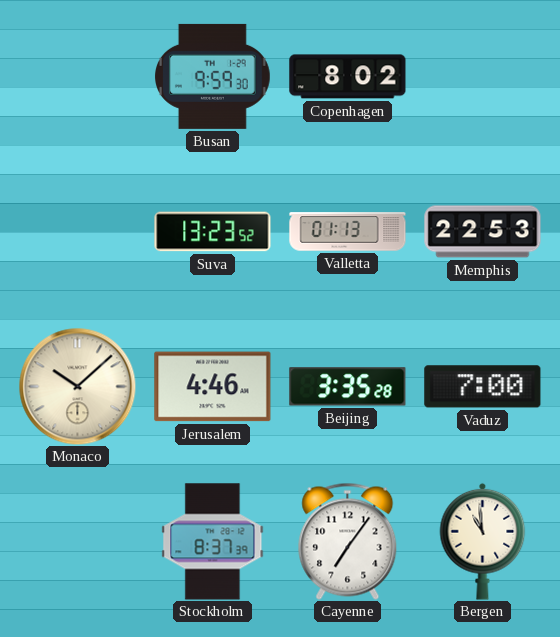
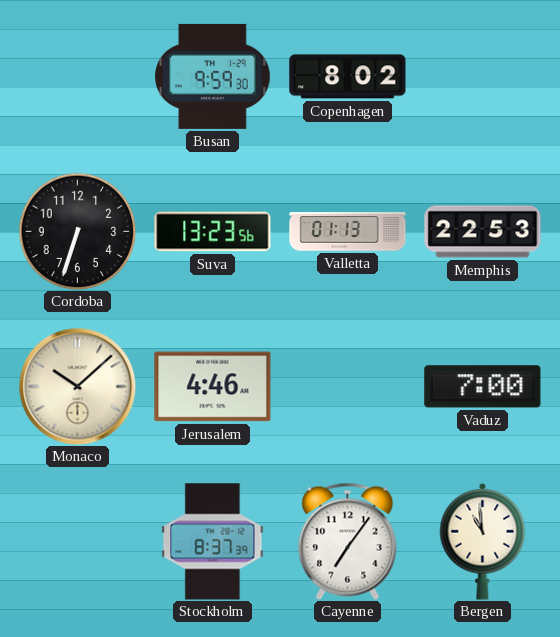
Cordoba: none -> 6:33 (77, 231)
Suva: 13:23:52 -> 13:23:56 (213, 232)
Beijing: 3:35 -> none (348, 387)
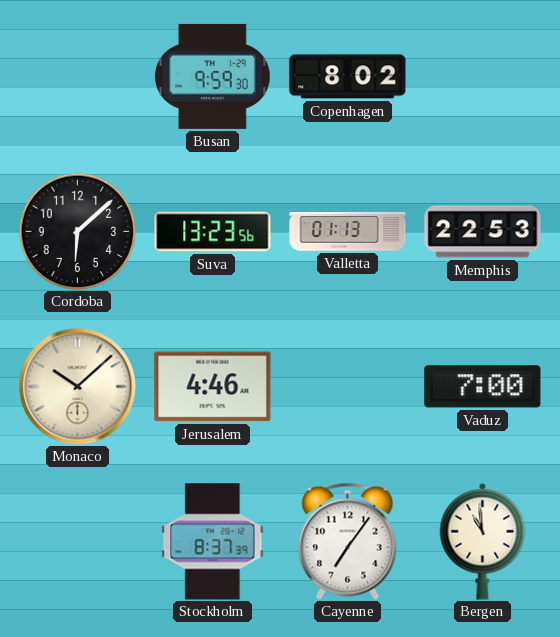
Cordoba: 6:33 -> 6:08 (77, 231)
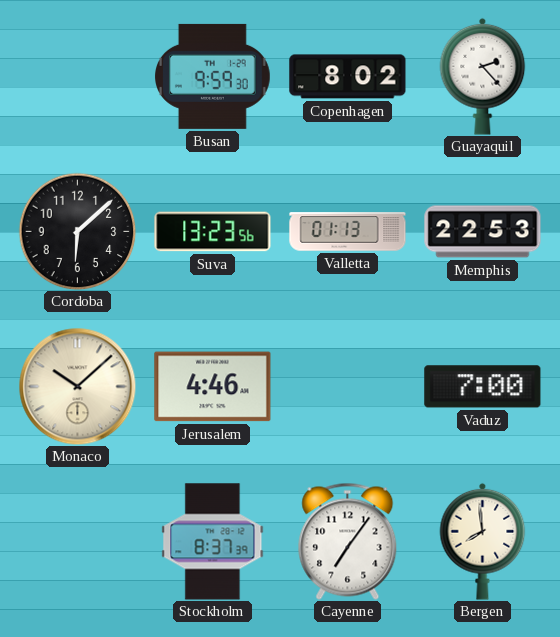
Guayaquil: none -> 2:23 (483, 76)
Bergen: 10:59 -> 7:59 (483, 541)
